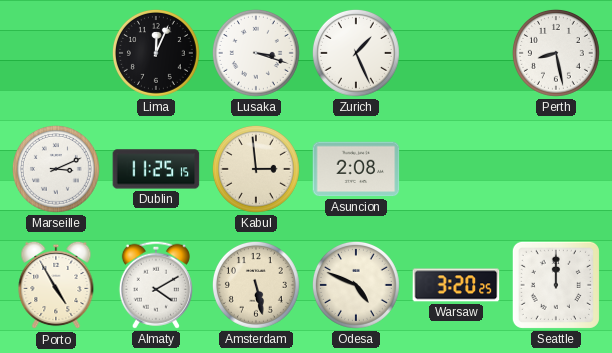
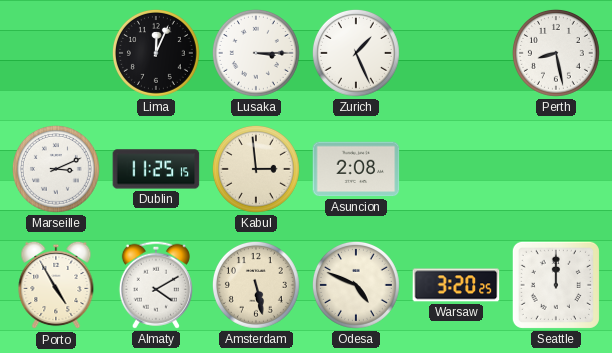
Lusaka: 3:18 -> 3:15 (256, 53)
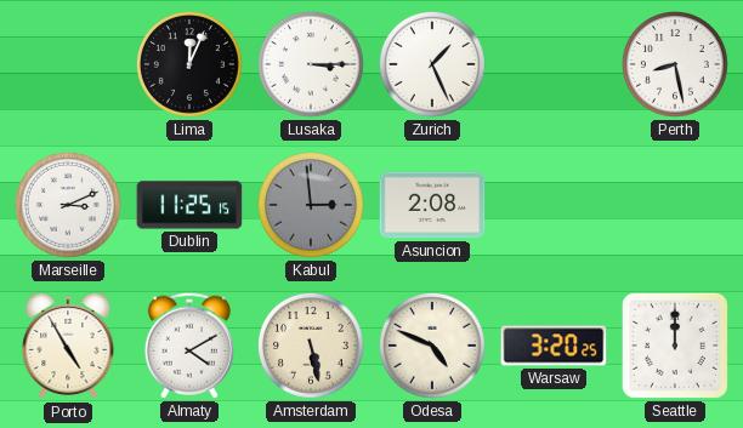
Kabul dial: cream -> grey (311, 205)
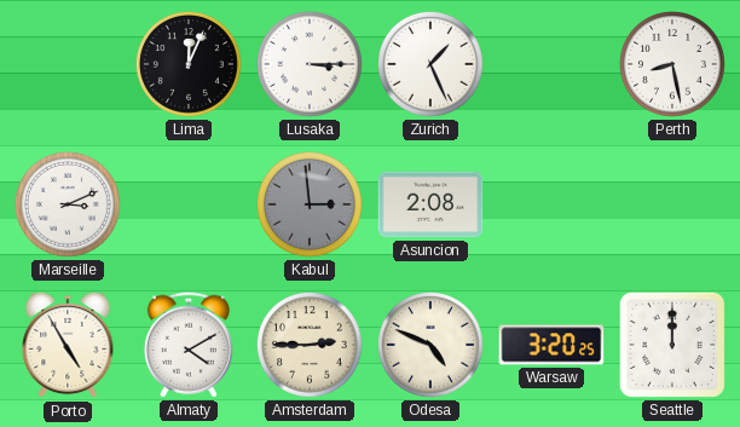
Dublin: 11:25 -> none (189, 205)
Amsterdam: 5:28 -> 2:45 (310, 345)
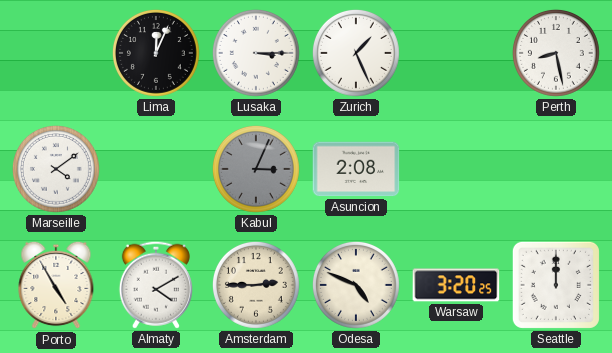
Marseille: 3:11 -> 4:09 (56, 169)
Kabul: 2:59 -> 3:04 (256, 169)
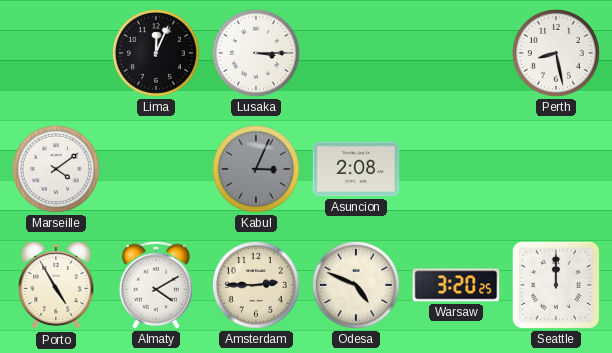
Zurich: 1:26 -> none (356, 53)
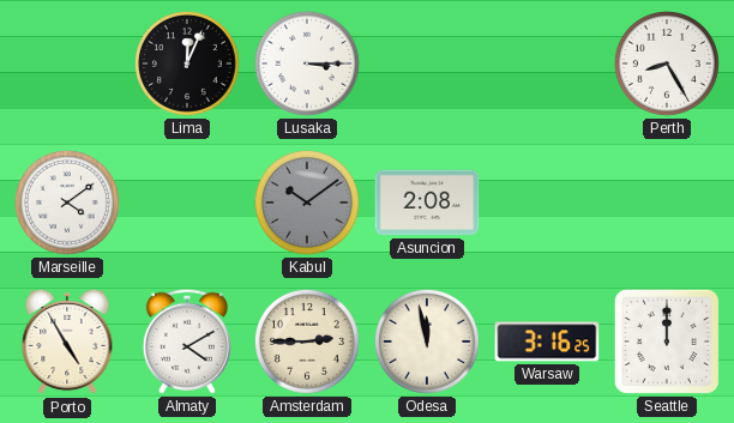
Perth: 8:28 -> 8:25 (667, 64)
Kabul: 3:04 -> 10:09 (307, 203)
Odesa: 4:49 -> 11:58 (427, 342)
Warsaw: 3:20 -> 3:16 (547, 342)
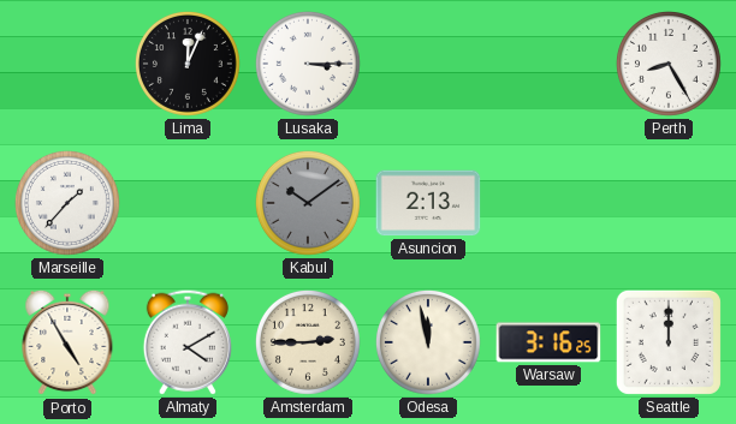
Marseille: 4:09 -> 1:37 (67, 203)
Asuncion: 2:08 -> 2:13 (428, 203)
